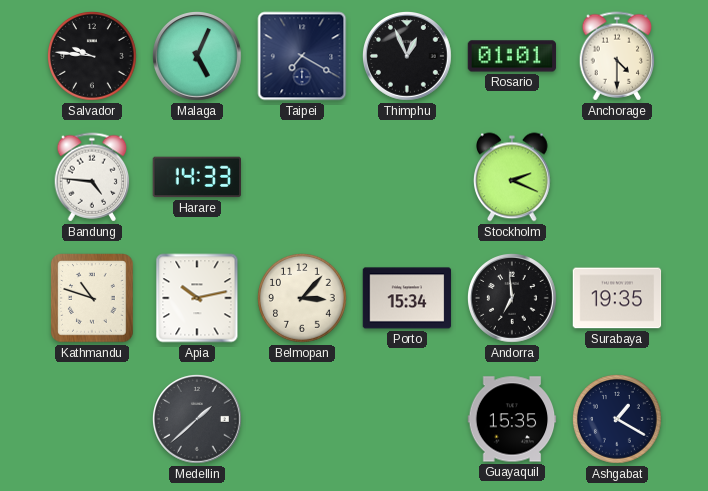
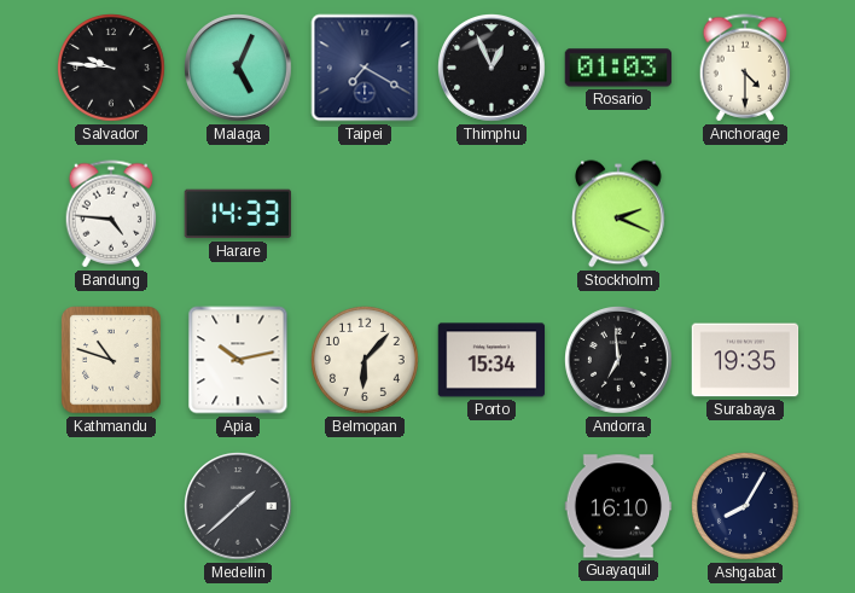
Rosario: 01:01 -> 01:03 (618, 68)
Belmopan: 3:07 -> 6:07 (366, 361)
Guayaquil: 15:35 -> 16:10 (618, 506)
Ashgabat: 1:20 -> 8:05 (746, 507)
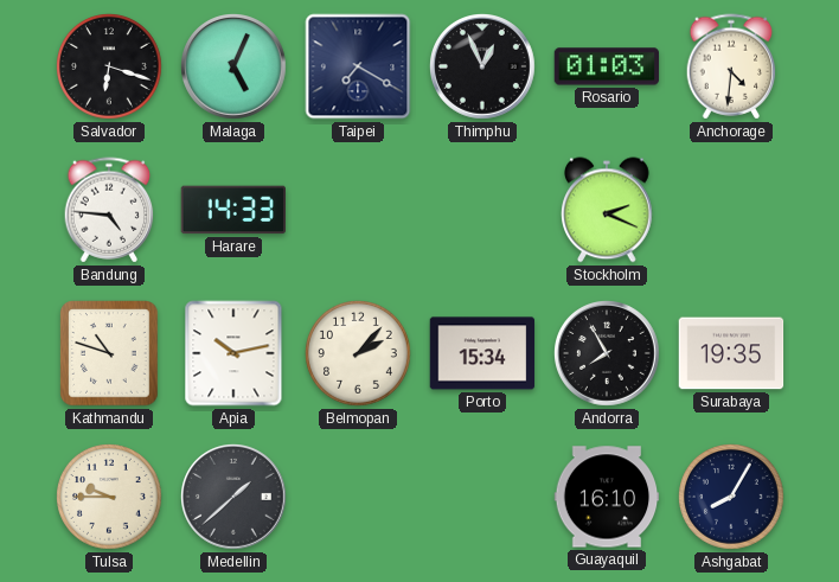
Salvador: 9:46 -> 6:18 (110, 68)
Anchorage: 4:30 -> 4:31 (731, 66)
Belmopan: 6:07 -> 2:07 (359, 354)
Andorra: 6:59 -> 7:55 (608, 354)
Tulsa: none -> 9:45 (110, 498)
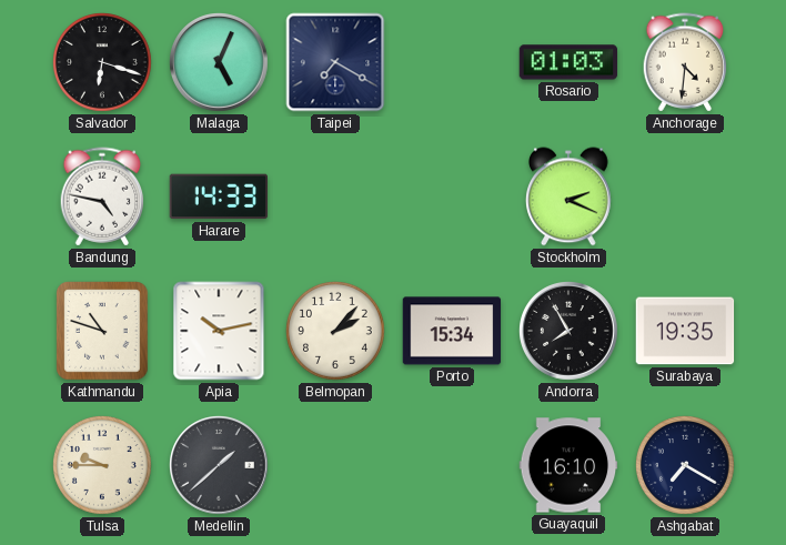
Thimphu: 12:56 -> none (483, 68)
Bandung: 4:46 -> 4:47 (102, 196)
Ashgabat: 8:05 -> 7:20 (686, 466)
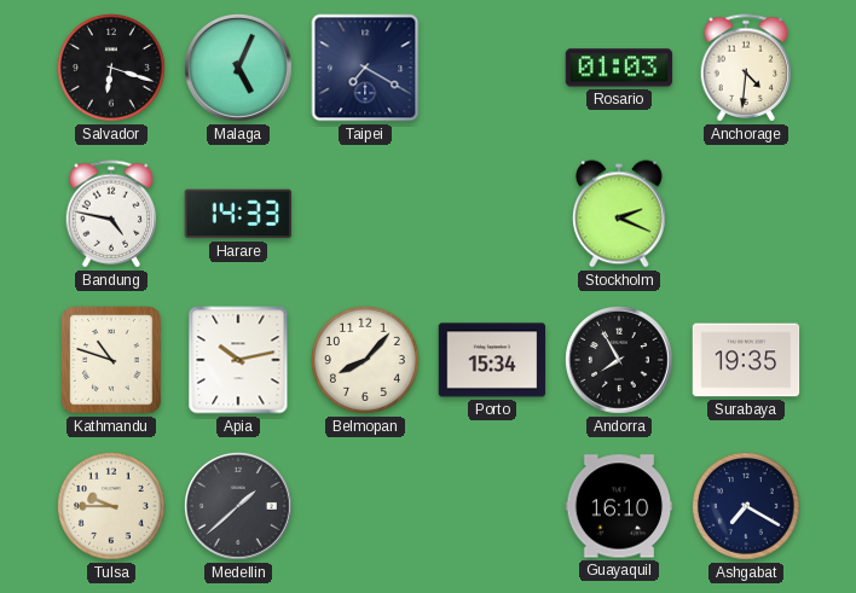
Belmopan: 2:07 -> 8:07 (366, 361)
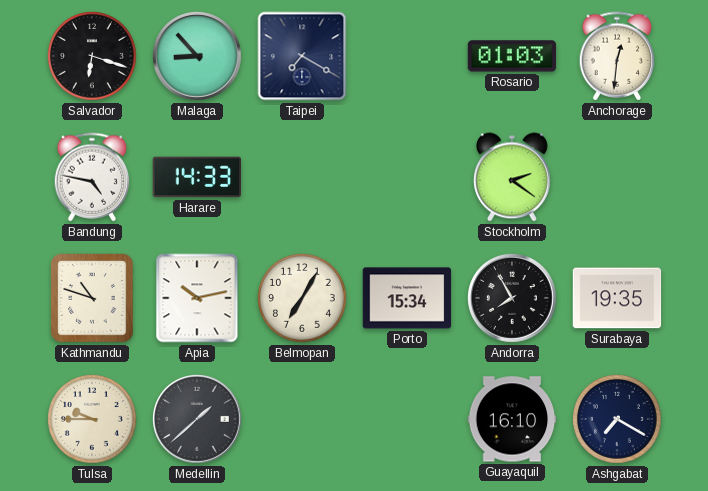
Malaga: 5:04 -> 8:53 (198, 57)
Anchorage: 4:31 -> 12:31 (617, 56)
Stockholm: 2:19 -> 2:21 (513, 177)
Belmopan: 8:07 -> 7:05 (303, 299)
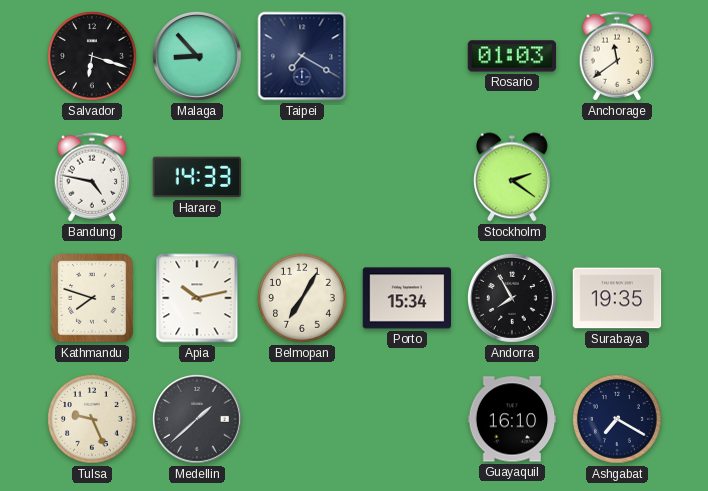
Anchorage: 12:31 -> 11:39 (617, 56)
Kathmandu: 10:48 -> 7:48 (92, 298)
Tulsa: 9:45 -> 9:26 (93, 420)
